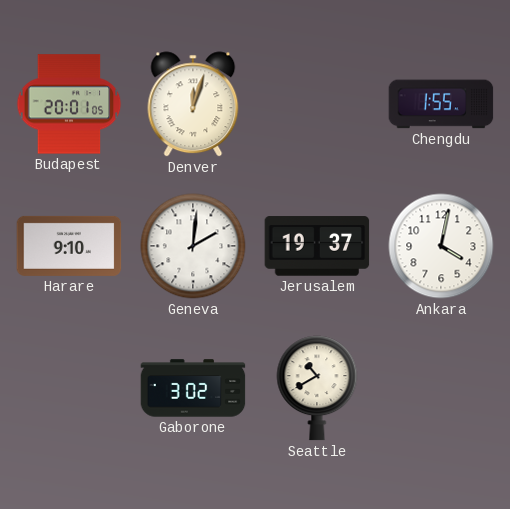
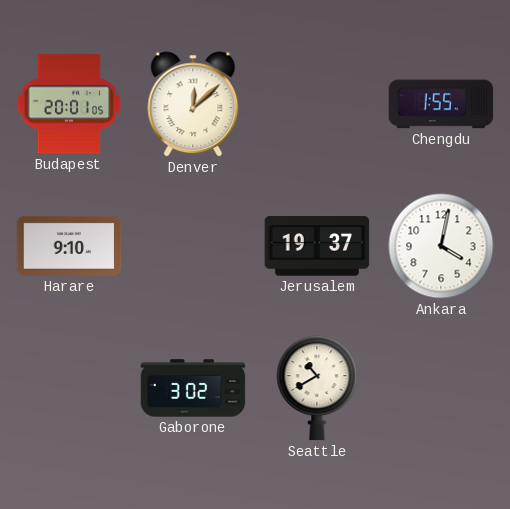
Denver: 12:03 -> 12:08 (193, 104)
Geneva: 2:01 -> none (193, 246)
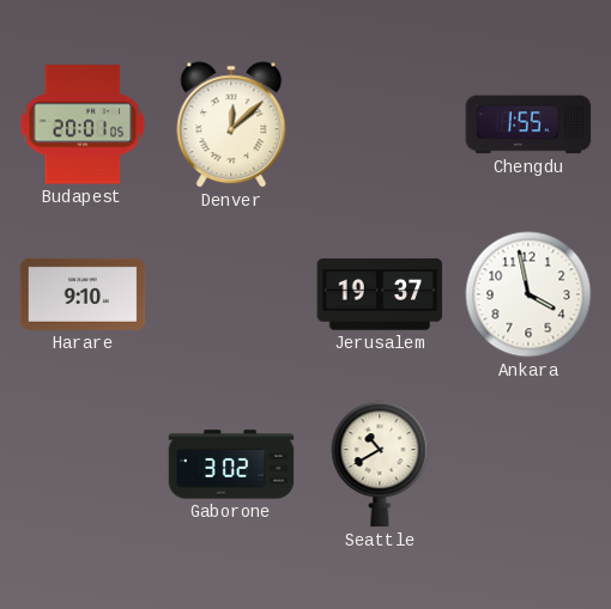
Ankara: 4:02 -> 3:58 (528, 294)
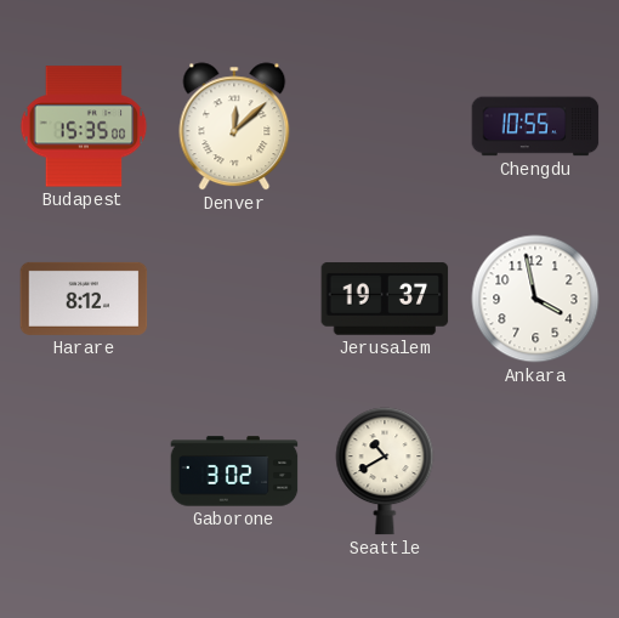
Budapest: 20:01 -> 15:35 (84, 126)
Chengdu: 1:55 -> 10:55 (535, 126)
Harare: 9:10 -> 8:12 (84, 299)
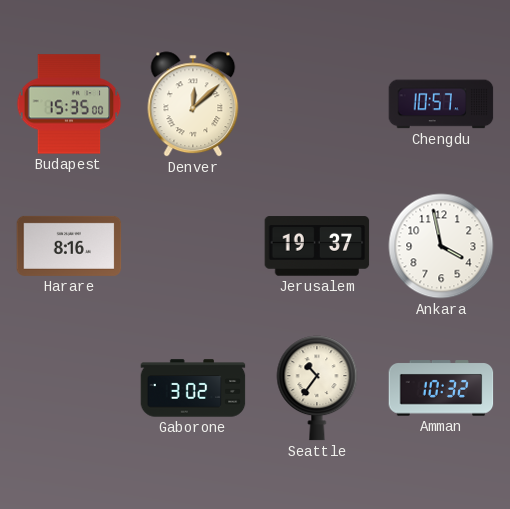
Chengdu: 10:55 -> 10:57 (441, 104)
Harare: 8:12 -> 8:16 (69, 246)
Seattle: 10:40 -> 10:36 (317, 388)
Amman: none -> 10:32 (441, 388)
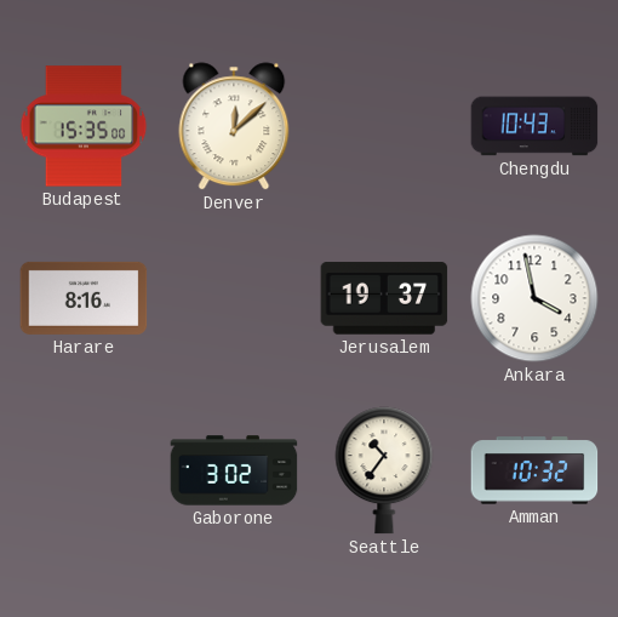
Chengdu: 10:57 -> 10:43 (534, 126)
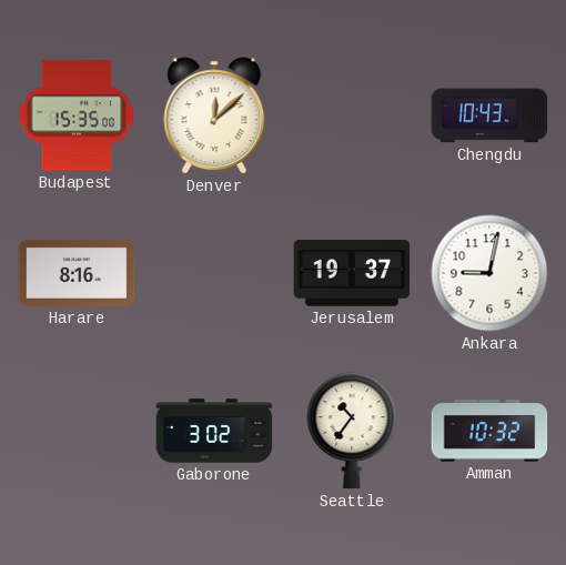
Ankara: 3:58 -> 9:02 (489, 273)
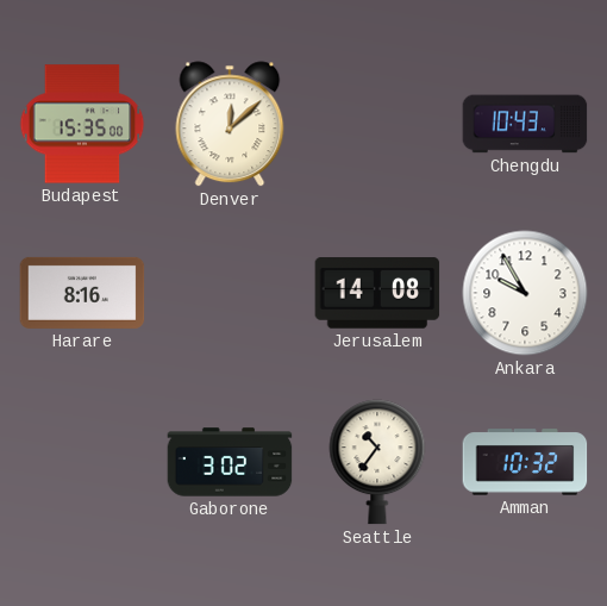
Jerusalem: 19:37 -> 14:08 (377, 293)
Ankara: 9:02 -> 9:55 (525, 293)
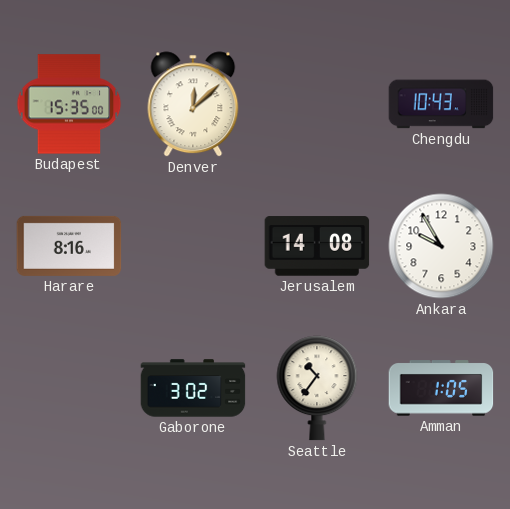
Amman: 10:32 -> 1:05 (441, 388)
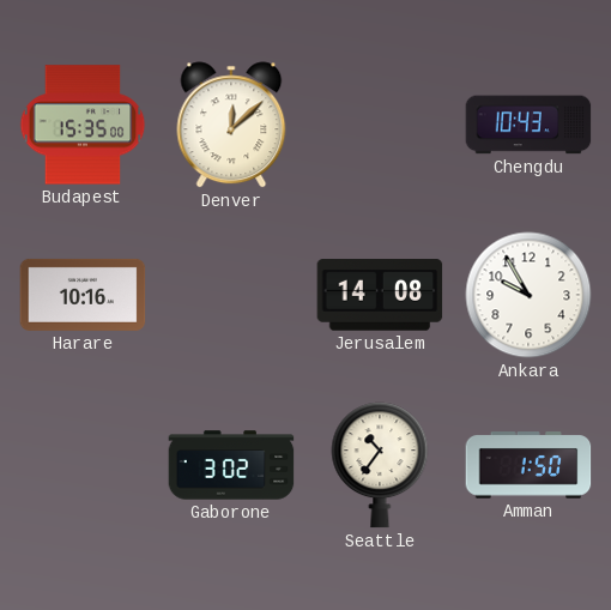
Harare: 8:16 -> 10:16 (83, 295)
Amman: 1:05 -> 1:50 (528, 465)
